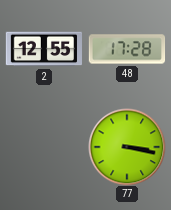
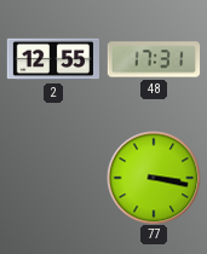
48: 17:28 -> 17:31 (154, 59)
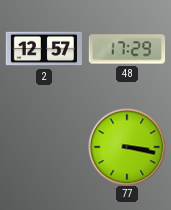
2: 12:55 -> 12:57 (44, 49)
48: 17:31 -> 17:29 (127, 49)
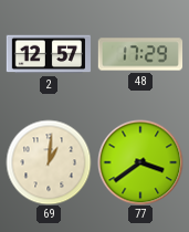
69: none -> 1:01 (49, 162)
77: 3:17 -> 3:39 (140, 162)
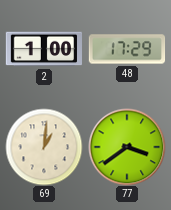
2: 12:57 -> 1:00 (44, 49)
